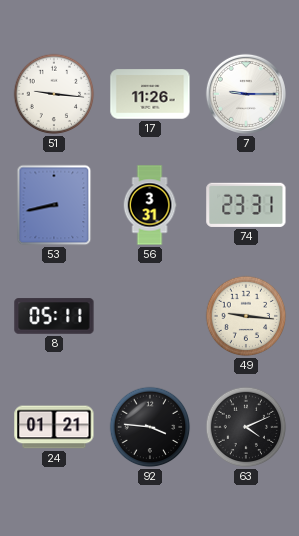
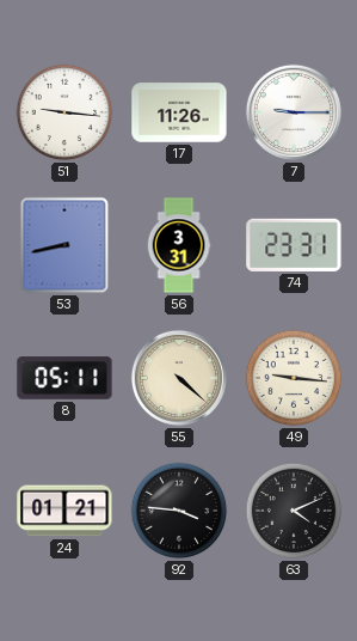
55: none -> 4:22 (179, 378)
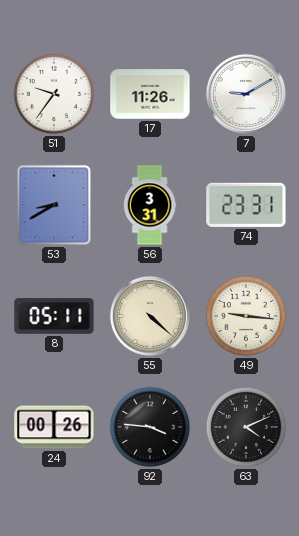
51: 9:16 -> 9:36 (54, 94)
7: 9:15 -> 9:10 (246, 94)
53: 8:43 -> 8:40 (54, 205)
24: 01:21 -> 00:26 (54, 427)
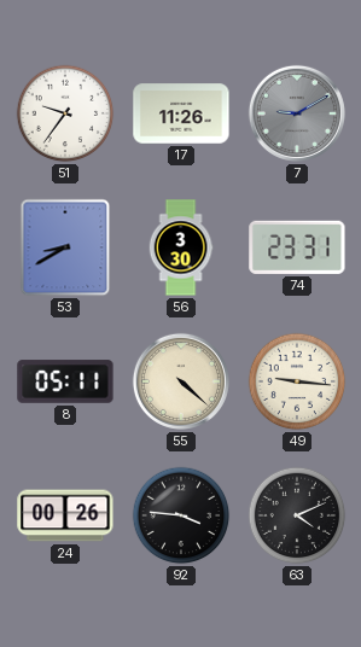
7 dial: white -> grey (297, 113)
56: 3:31 -> 3:30 (181, 247)
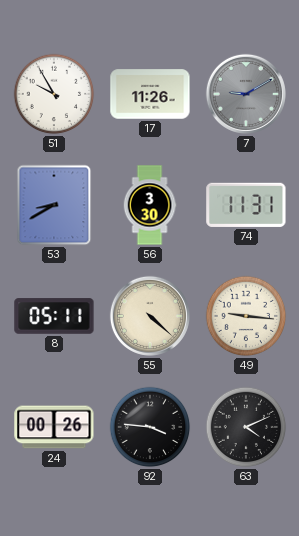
51: 9:36 -> 9:55 (54, 94)
74: 23:31 -> 11:31 (246, 205)
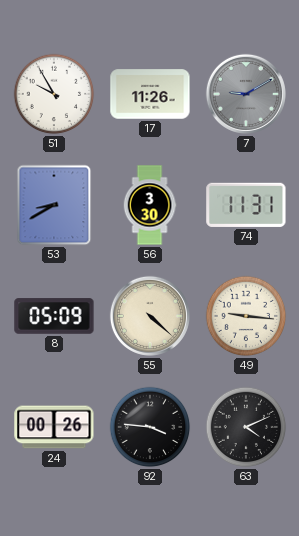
8: 05:11 -> 05:09 (54, 316)
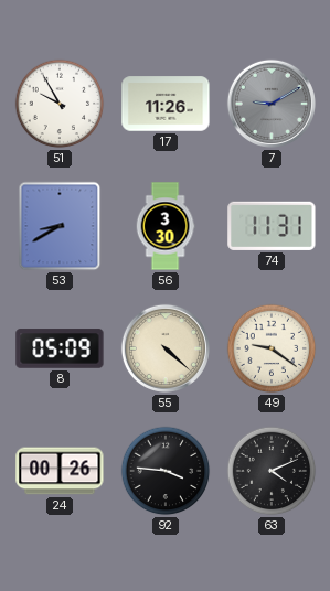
49: 9:16 -> 9:21 (272, 348)
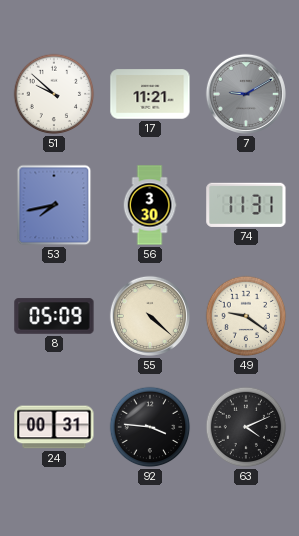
51: 9:55 -> 9:52 (54, 94)
17: 11:26 -> 11:21 (150, 94)
53: 8:40 -> 7:43 (54, 205)
24: 00:26 -> 00:31 (54, 427)
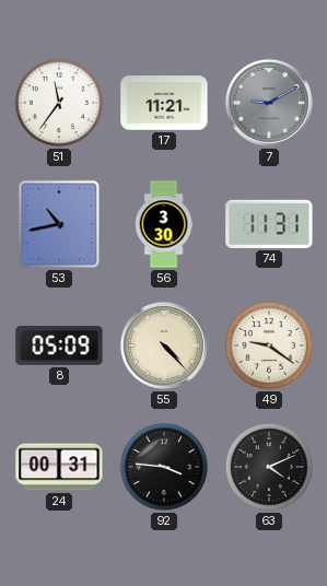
51: 9:52 -> 11:36 (59, 103)
53: 7:43 -> 10:43 (59, 224)
55: 4:22 -> 4:23 (164, 345)
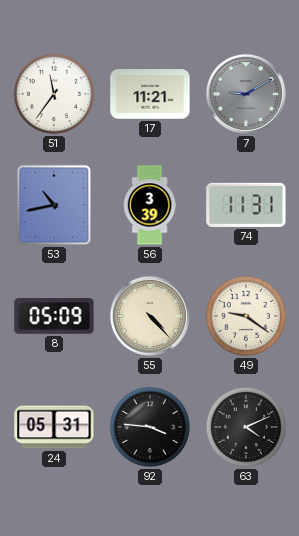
56: 3:30 -> 3:39 (150, 205)
24: 00:31 -> 05:31 (54, 427)
